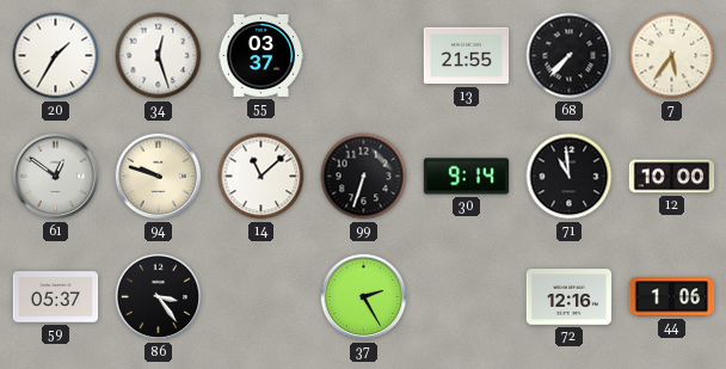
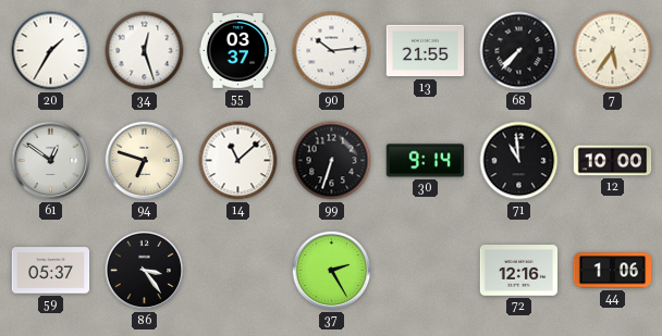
90: none -> 10:14 (332, 51)
94: 9:48 -> 6:48 (145, 161)
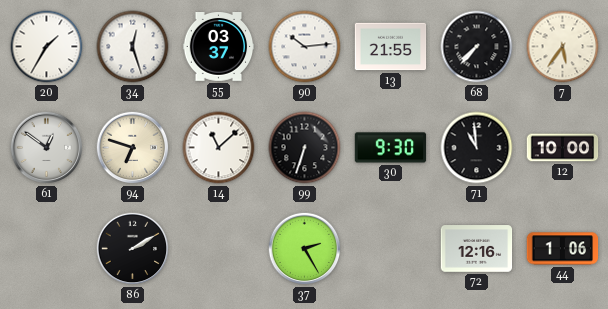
30: 9:14 -> 9:30 (391, 148)
59: 05:37 -> none (51, 271)
86: 3:24 -> 2:10 (133, 249)
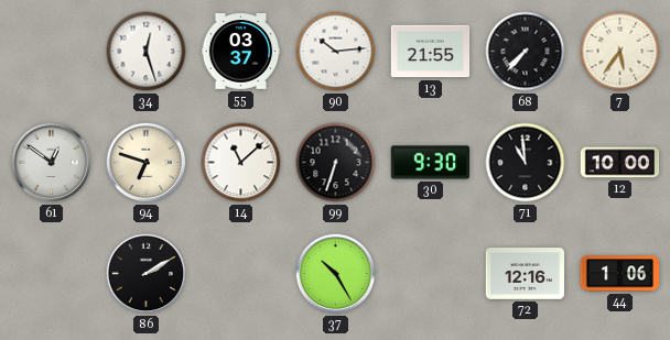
20: 1:35 -> none (47, 47)
37: 2:25 -> 10:25 (336, 274)
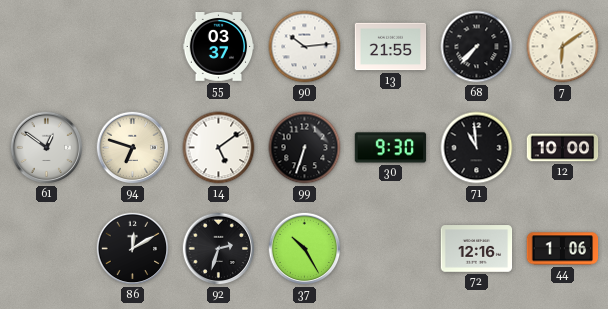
34: 12:27 -> none (147, 52)
7: 5:36 -> 6:09 (563, 47)
14: 11:08 -> 5:09 (219, 148)
86: 2:10 -> 12:10 (133, 249)
92: none -> 2:33 (219, 249)
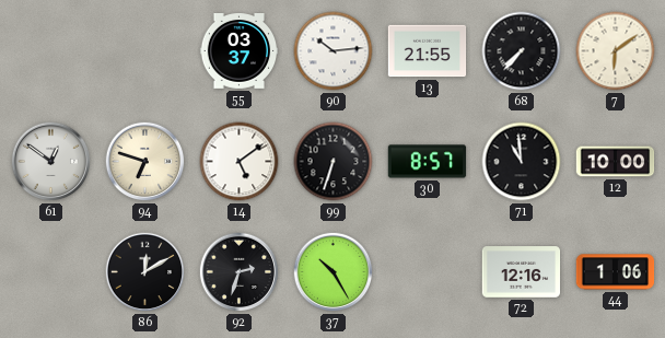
30: 9:30 -> 8:57 (428, 162)
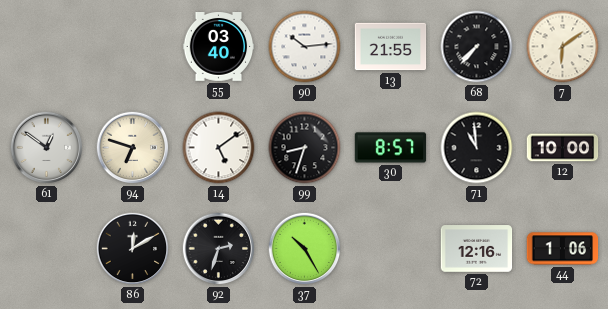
55: 03:37 -> 03:40 (219, 47)
99: 6:33 -> 8:33 (305, 148)
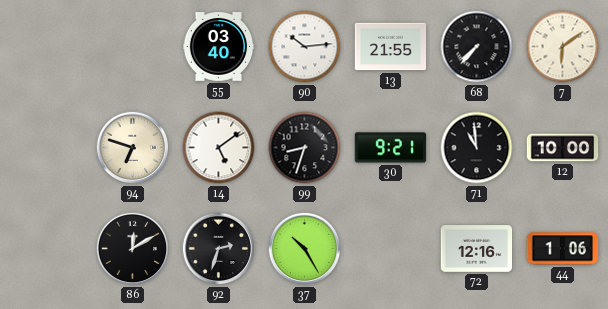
61: 12:51 -> none (47, 148)
30: 8:57 -> 9:21 (391, 148)
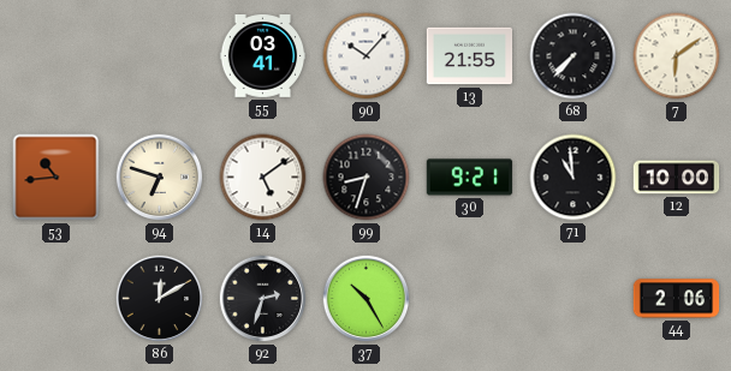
55: 03:40 -> 03:41 (263, 56)
90: 10:14 -> 10:07 (367, 56)
53: none -> 10:44 (57, 178)
72: 12:16 -> none (477, 249)
44: 1:06 -> 2:06 (677, 299)
